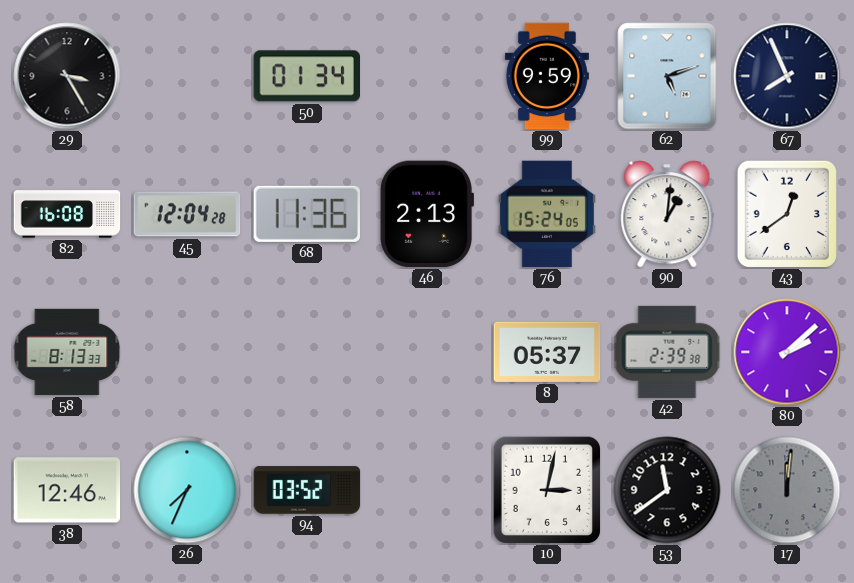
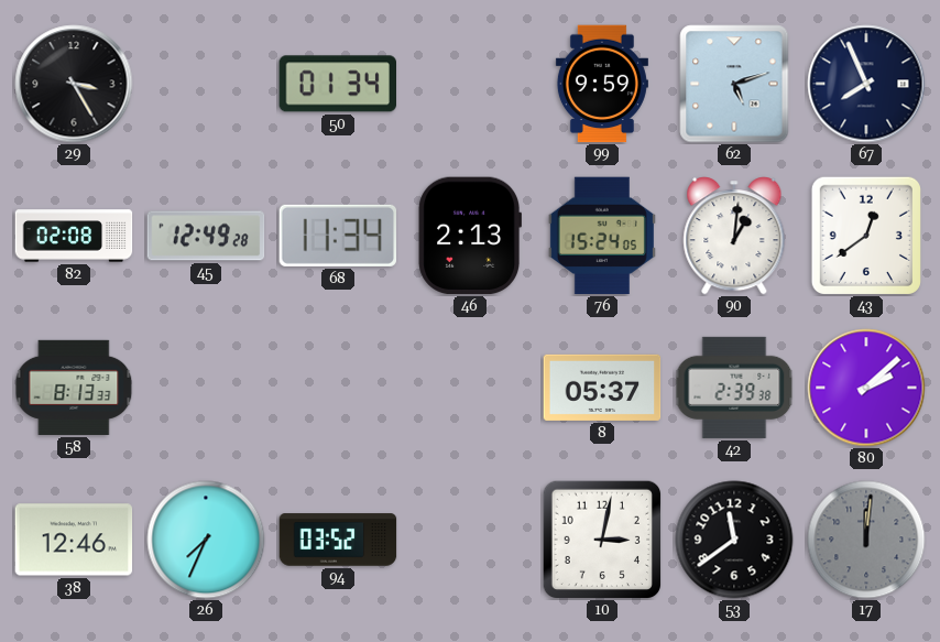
82: 16:08 -> 02:08 (74, 236)
45: 12:04 -> 12:49 (206, 236)
68: 11:36 -> 11:34 (337, 236)
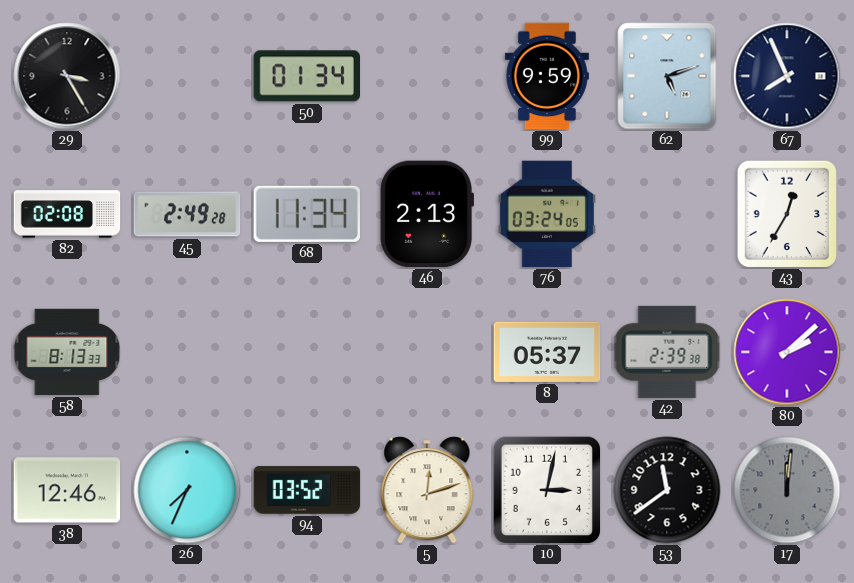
45: 12:49 -> 2:49 (187, 214)
76: 15:24 -> 03:24 (547, 214)
90: 1:01 -> none (734, 236)
43: 12:39 -> 12:35 (787, 213)
5: none -> 12:12 (427, 490)
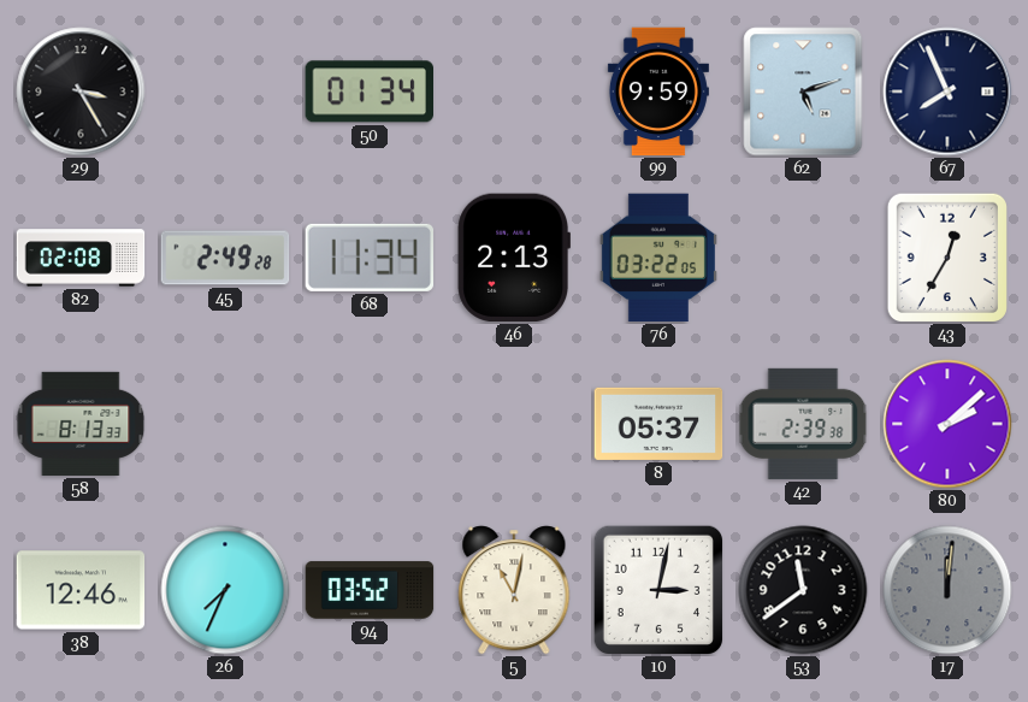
76: 03:24 -> 03:22 (658, 258)
5: 12:12 -> 11:02 (514, 590)
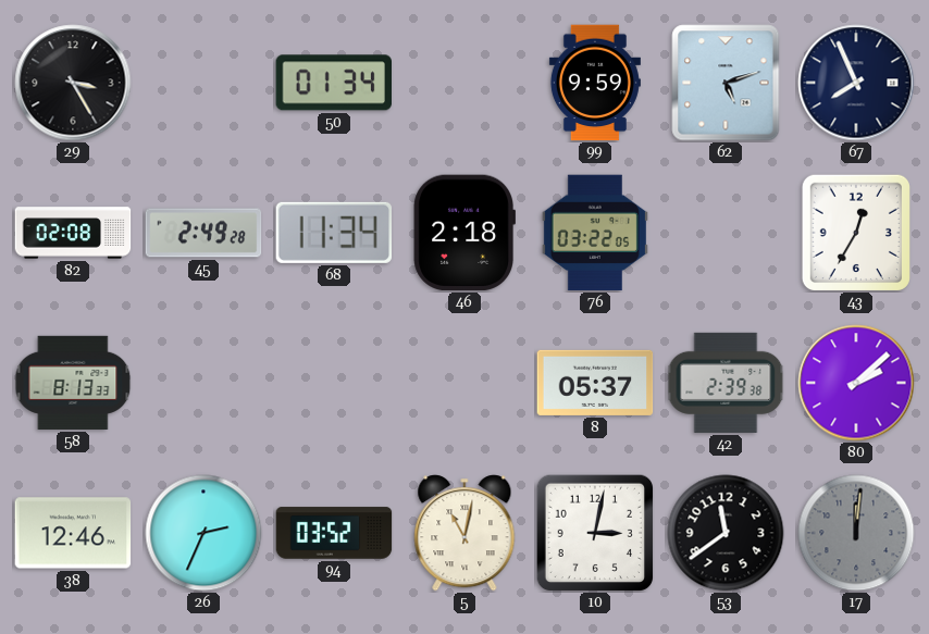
46: 2:13 -> 2:18 (463, 233)
26: 7:34 -> 2:34 (203, 533)
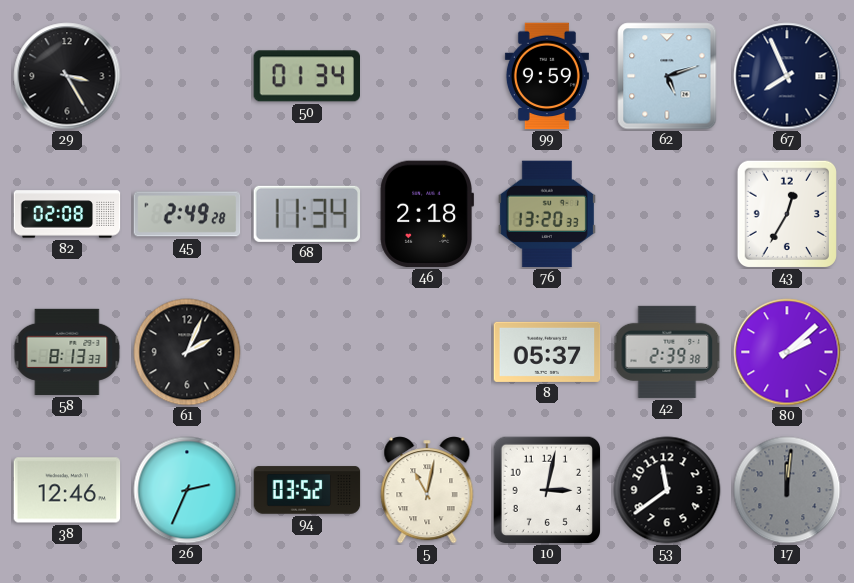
76: 03:22 -> 13:20 (547, 214)
61: none -> 2:04 (187, 352)
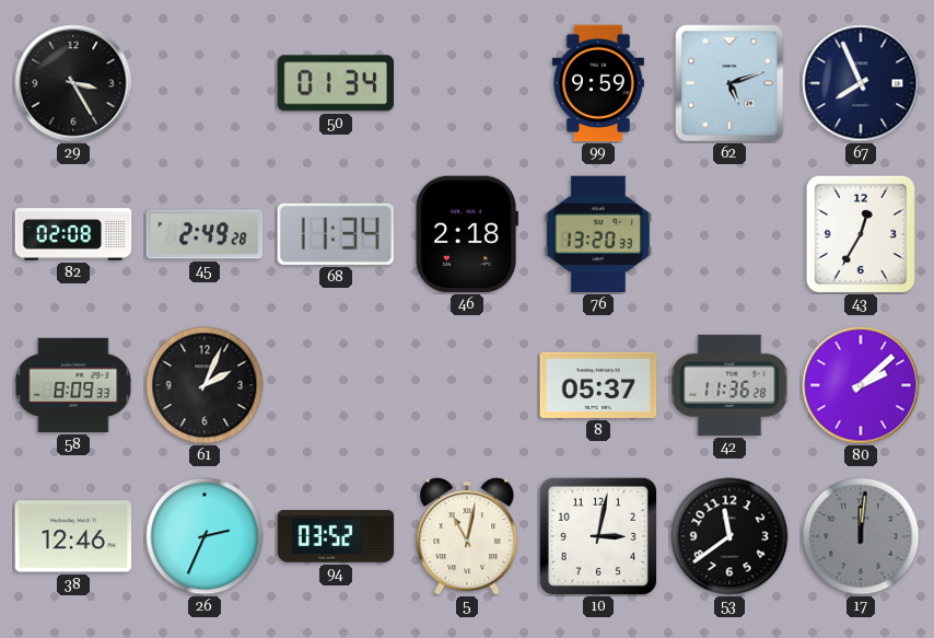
58: 8:13 -> 8:09 (73, 385)
42: 2:39 -> 11:36 (729, 385)
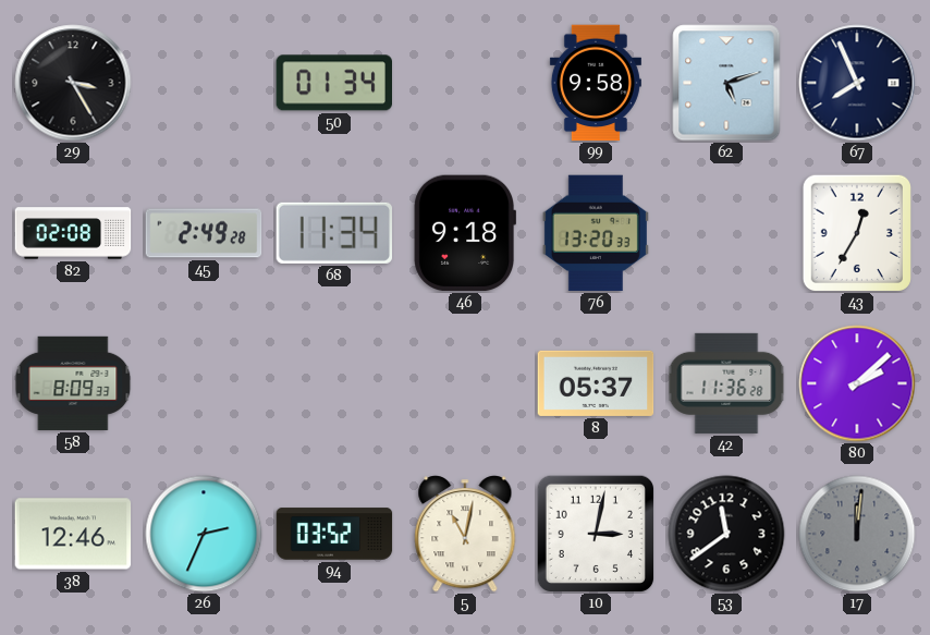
99: 9:59 -> 9:58 (596, 83)
46: 2:18 -> 9:18 (464, 233)
61: 2:04 -> none (205, 385)
